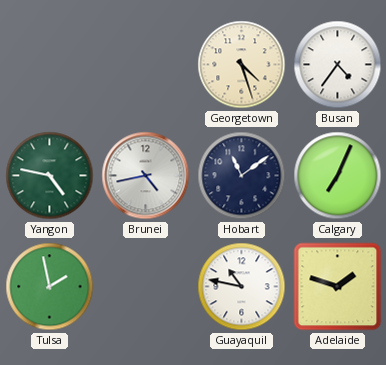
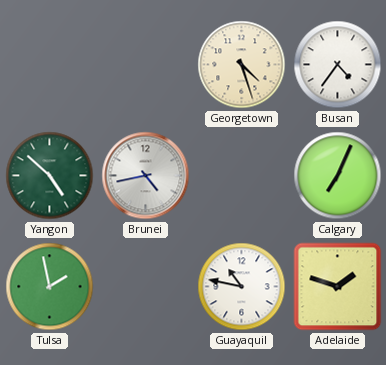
Yangon: 4:47 -> 4:52 (50, 176)
Hobart: 11:09 -> none (242, 176)
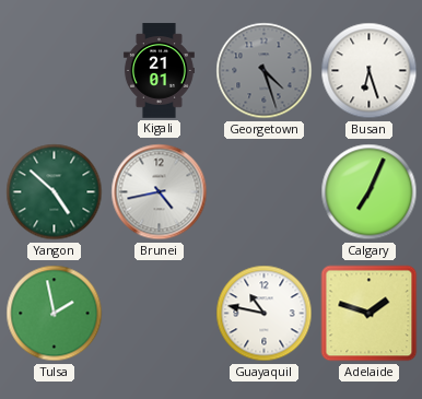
Kigali: none -> 21:01 (159, 71)
Georgetown dial: cream -> grey (265, 71)
Busan: 4:36 -> 6:27 (370, 71)
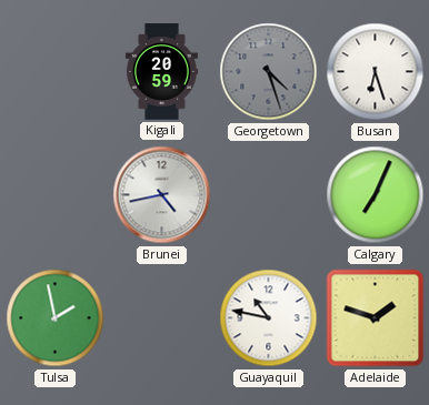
Kigali: 21:01 -> 20:59 (161, 72)
Yangon: 4:52 -> none (55, 192)
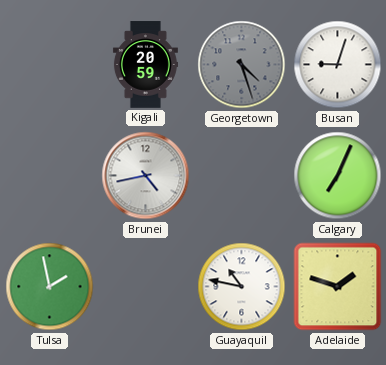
Busan: 6:27 -> 9:03 (338, 65)
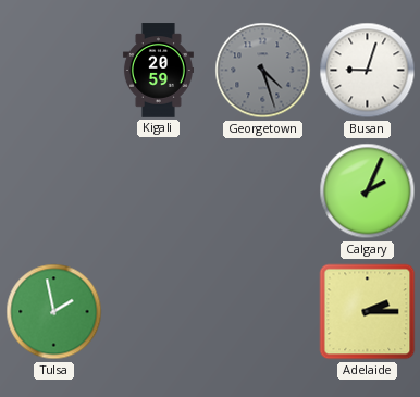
Brunei: 4:43 -> none (146, 176)
Calgary: 7:04 -> 2:04 (368, 191)
Guayaquil: 10:47 -> none (242, 287)
Adelaide: 1:48 -> 2:15 (368, 312)
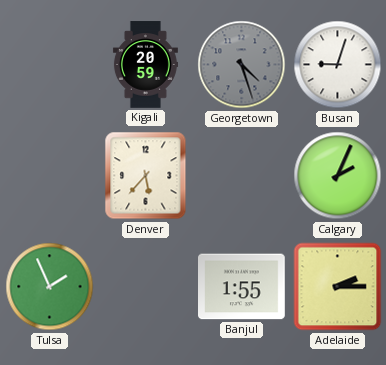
Denver: none -> 5:37 (146, 176)
Tulsa: 1:58 -> 1:56 (50, 287)
Banjul: none -> 1:55 (242, 287)
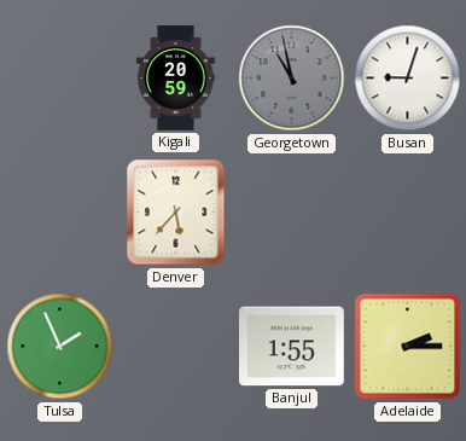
Georgetown: 4:27 -> 10:58 (292, 79)
Calgary: 2:04 -> none (338, 176)
